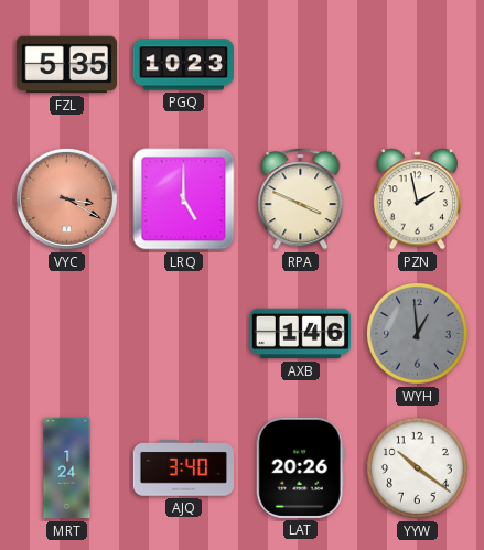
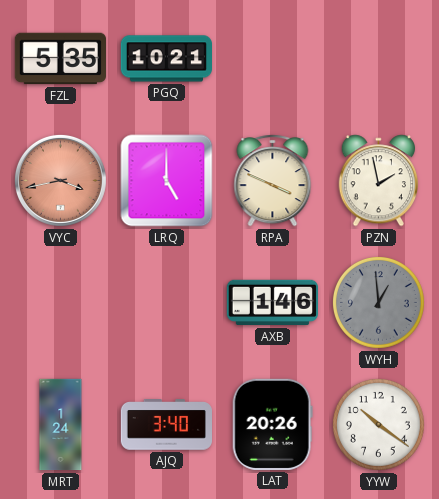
PGQ: 10:23 -> 10:21 (166, 59)
VYC: 3:20 -> 3:43 (60, 180)
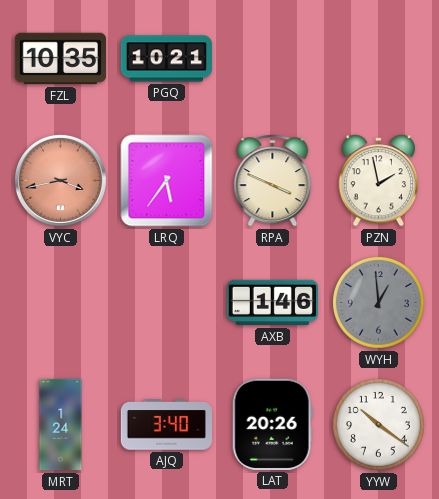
FZL: 5:35 -> 10:35 (60, 59)
LRQ: 5:00 -> 5:36 (167, 181)
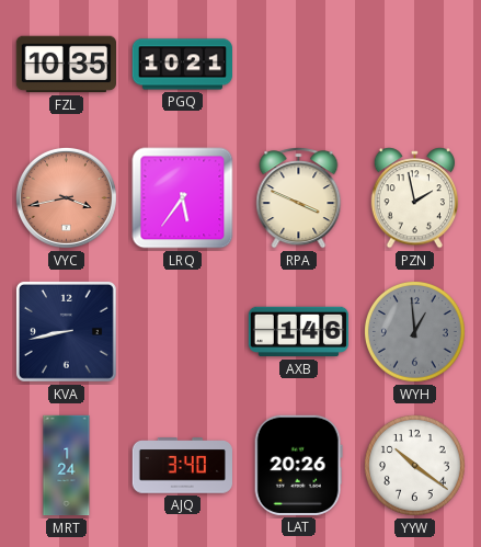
KVA: none -> 8:43 (66, 331)
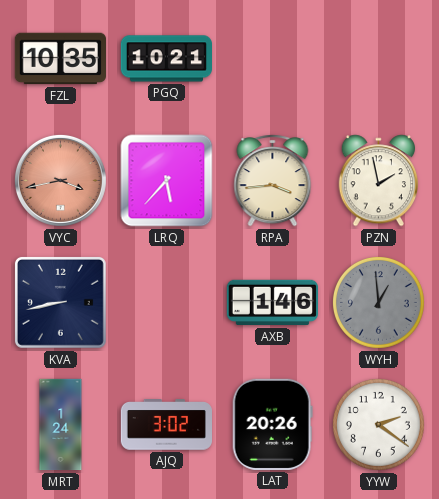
LRQ: 5:36 -> 5:37 (167, 181)
RPA: 3:49 -> 3:44 (273, 181)
AJQ: 3:40 -> 3:02 (166, 425)
YYW: 10:21 -> 2:21 (378, 424)
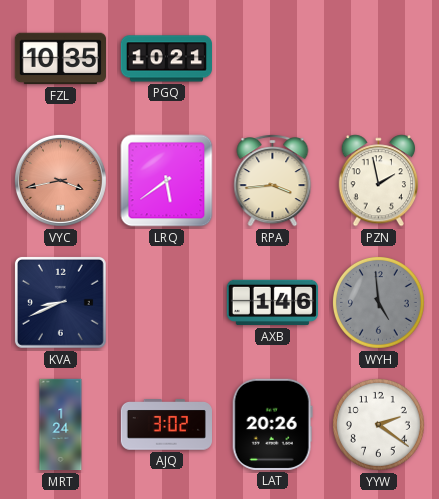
LRQ: 5:37 -> 5:39 (167, 181)
KVA: 8:43 -> 8:41 (60, 302)
WYH: 12:59 -> 4:59 (378, 302)
